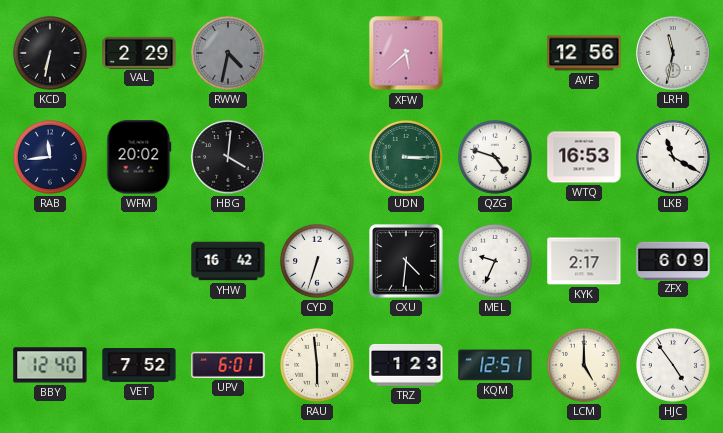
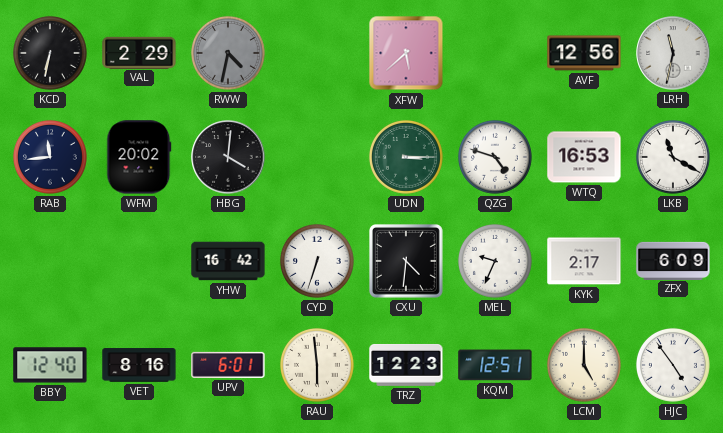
VET: 7:52 -> 8:16 (139, 365)
TRZ: 1:23 -> 12:23 (406, 365)
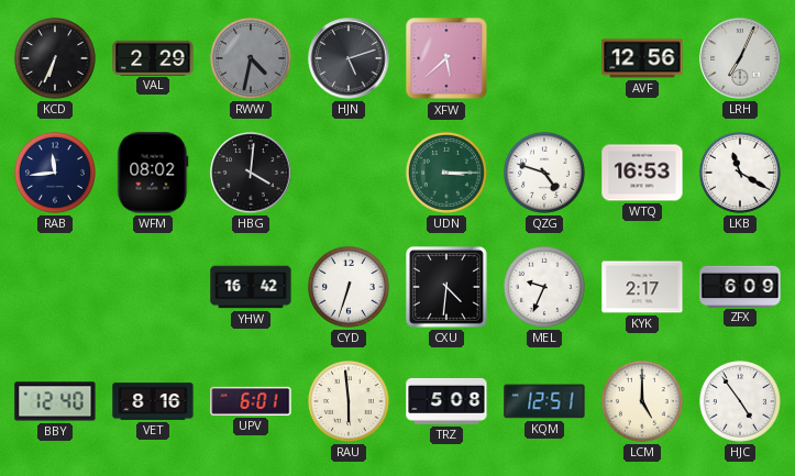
KCD: 6:32 -> 6:34 (55, 58)
HJN: none -> 5:12 (349, 58)
LRH: 11:32 -> 7:04 (740, 58)
WFM: 20:02 -> 08:02 (153, 173)
TRZ: 12:23 -> 5:08 (446, 401)
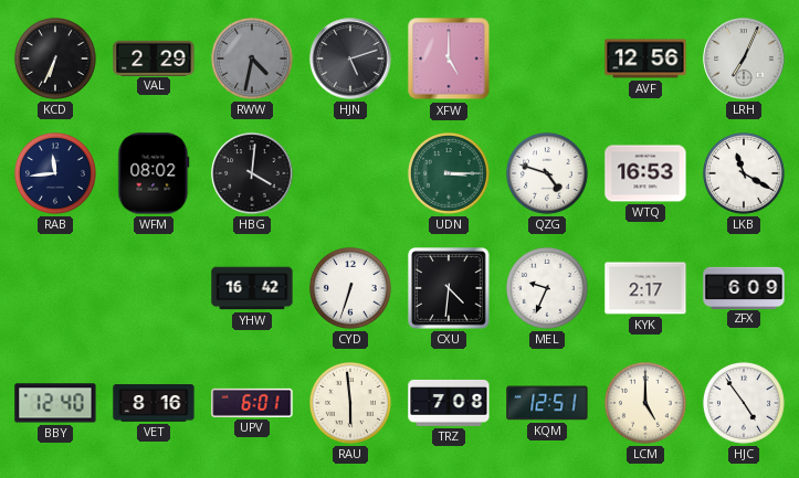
XFW: 5:38 -> 5:00 (449, 59)
TRZ: 5:08 -> 7:08 (449, 403)
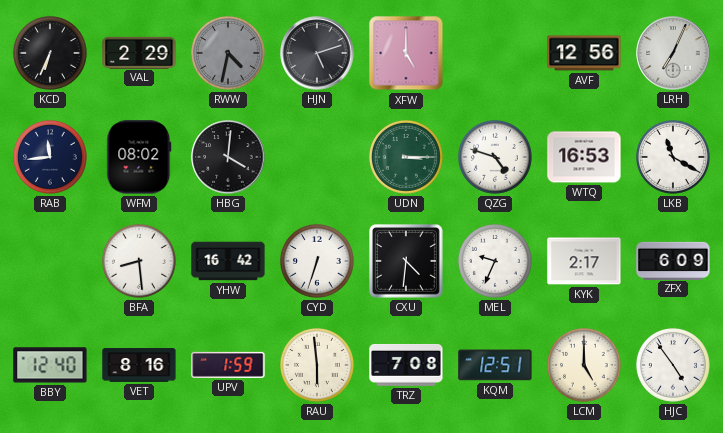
BFA: none -> 8:29 (139, 261)
UPV: 6:01 -> 1:59 (228, 365)
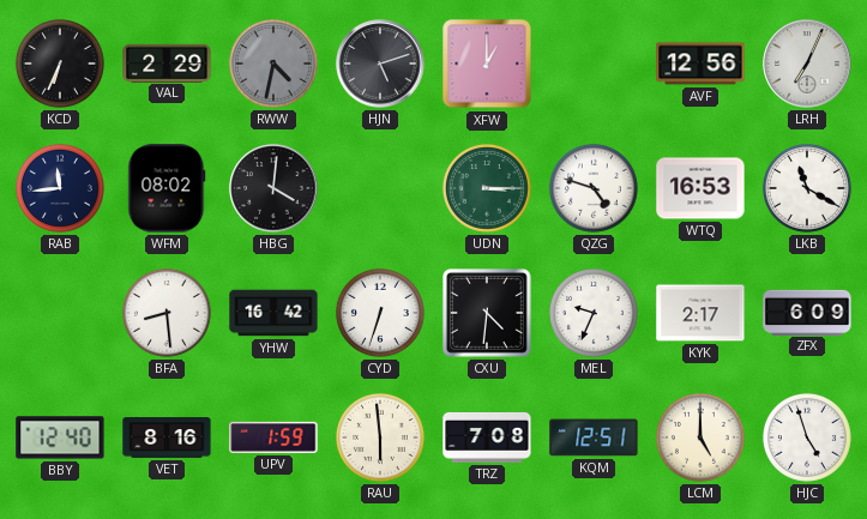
XFW: 5:00 -> 1:00 (487, 64)
HJC: 4:54 -> 4:57 (807, 437)
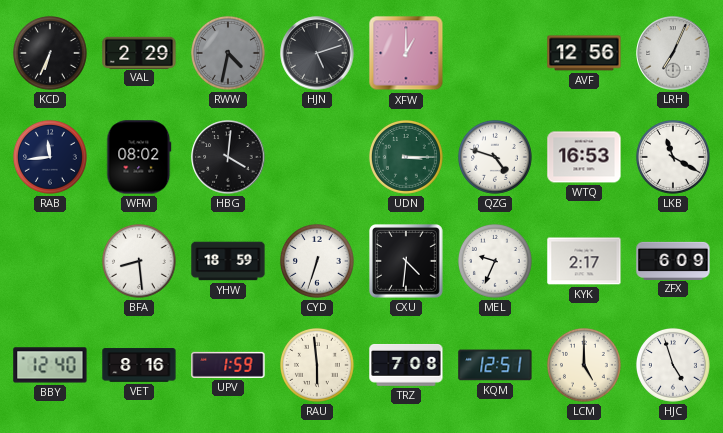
YHW: 16:42 -> 18:59 (228, 261)
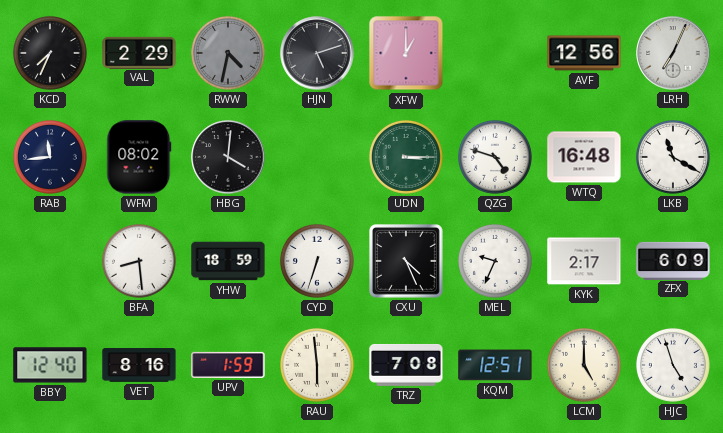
KCD: 6:34 -> 7:34 (50, 53)
WTQ: 16:53 -> 16:48 (584, 157)
CXU: 4:31 -> 4:26 (407, 262)
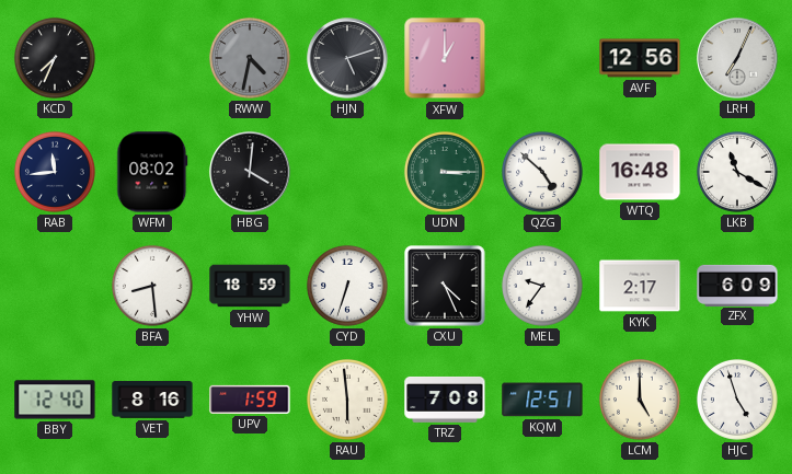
VAL: 2:29 -> none (139, 52)
QZG: 4:48 -> 4:52 (542, 172)
MEL: 9:34 -> 9:36 (542, 286)
